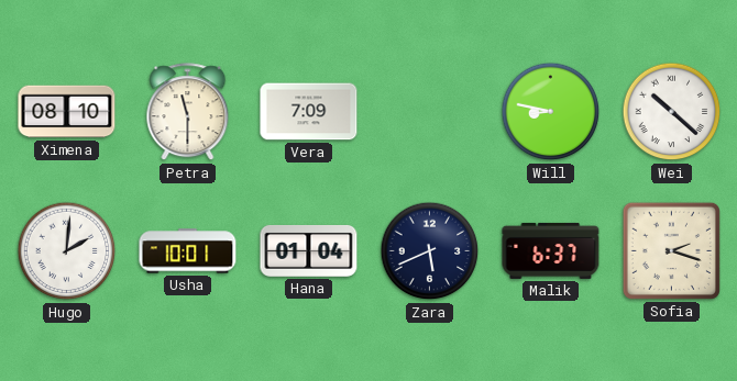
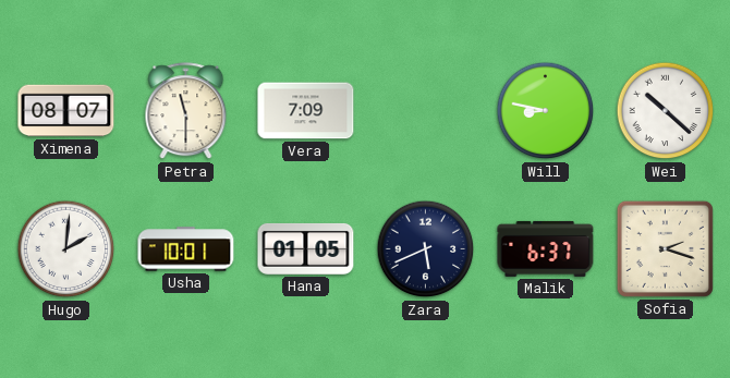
Ximena: 08:10 -> 08:07 (66, 111)
Hana: 01:04 -> 01:05 (306, 248)
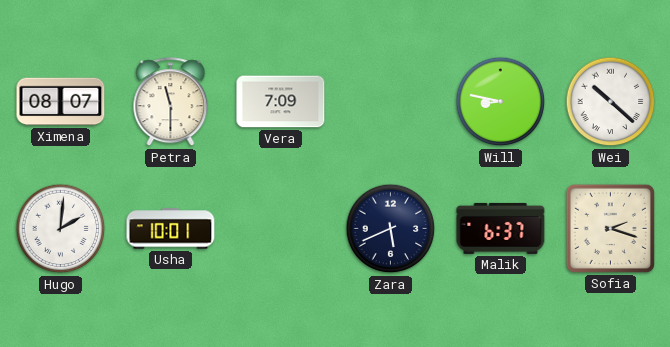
Hana: 01:05 -> none (306, 248)
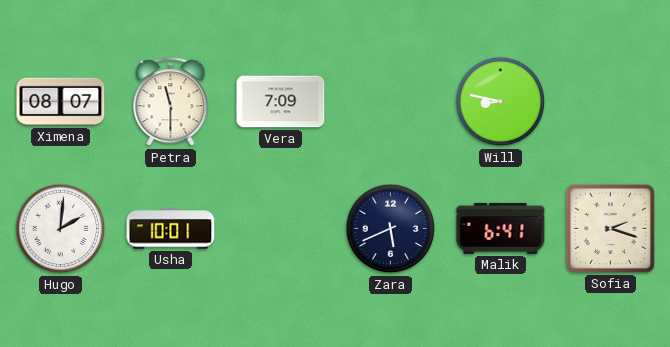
Wei: 10:22 -> none (611, 102)
Malik: 6:37 -> 6:41 (501, 228)
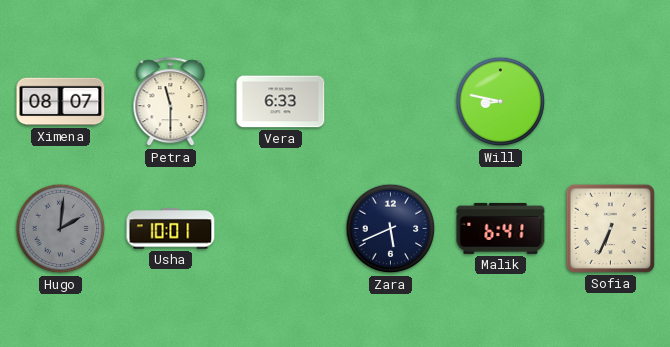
Vera: 7:09 -> 6:33 (281, 102)
Hugo dial: white -> grey (61, 229)
Sofia: 2:18 -> 6:34 (610, 228)
